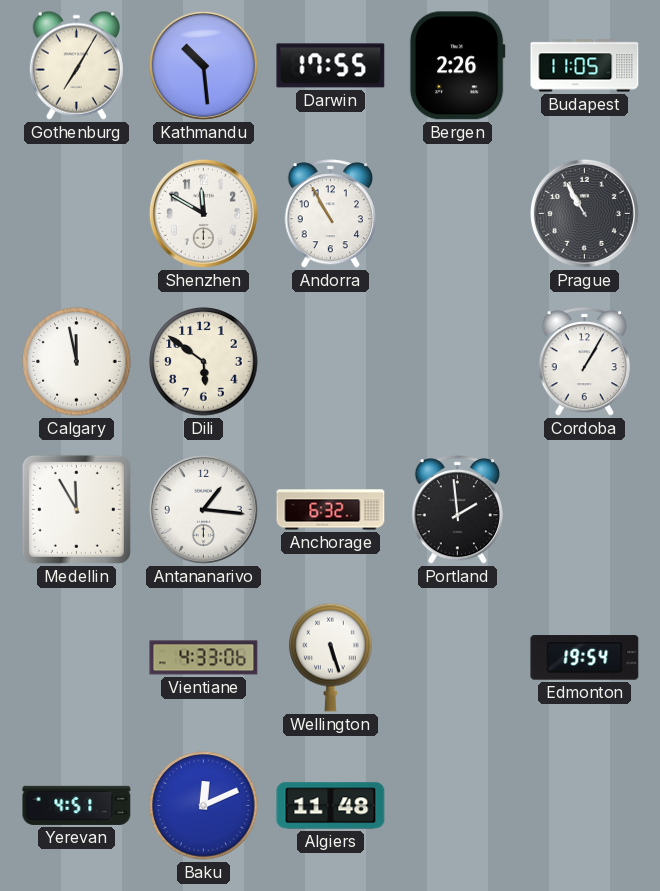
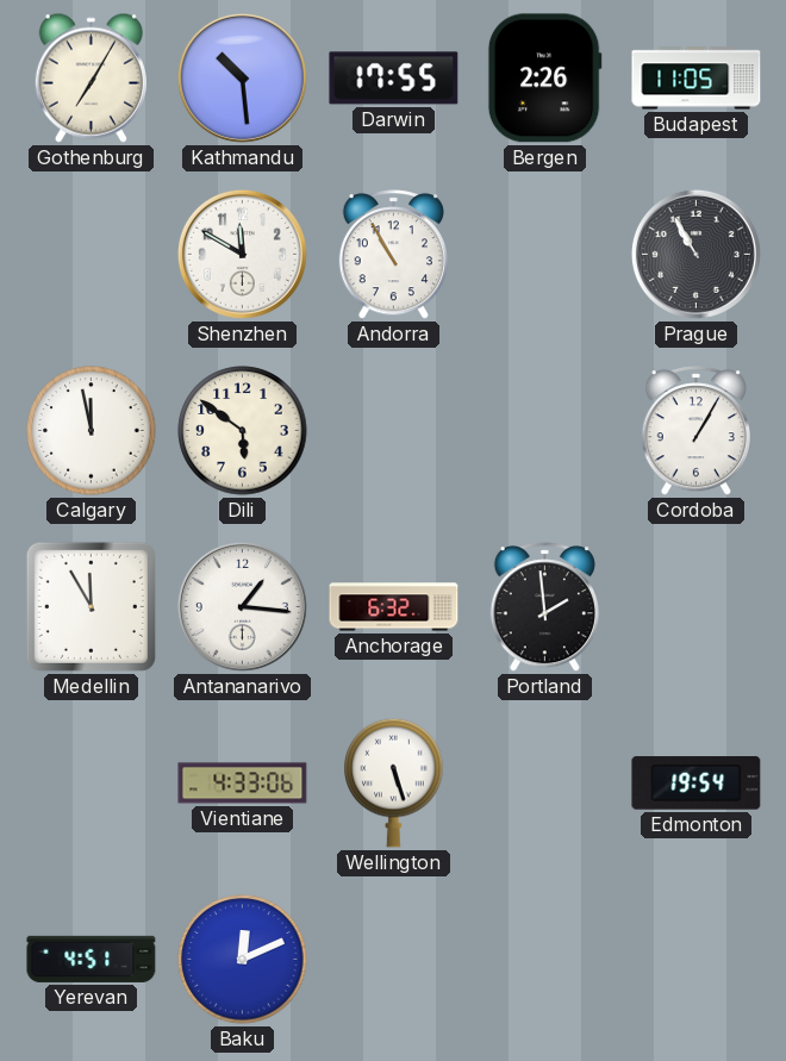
Algiers: 11:48 -> none (331, 806)
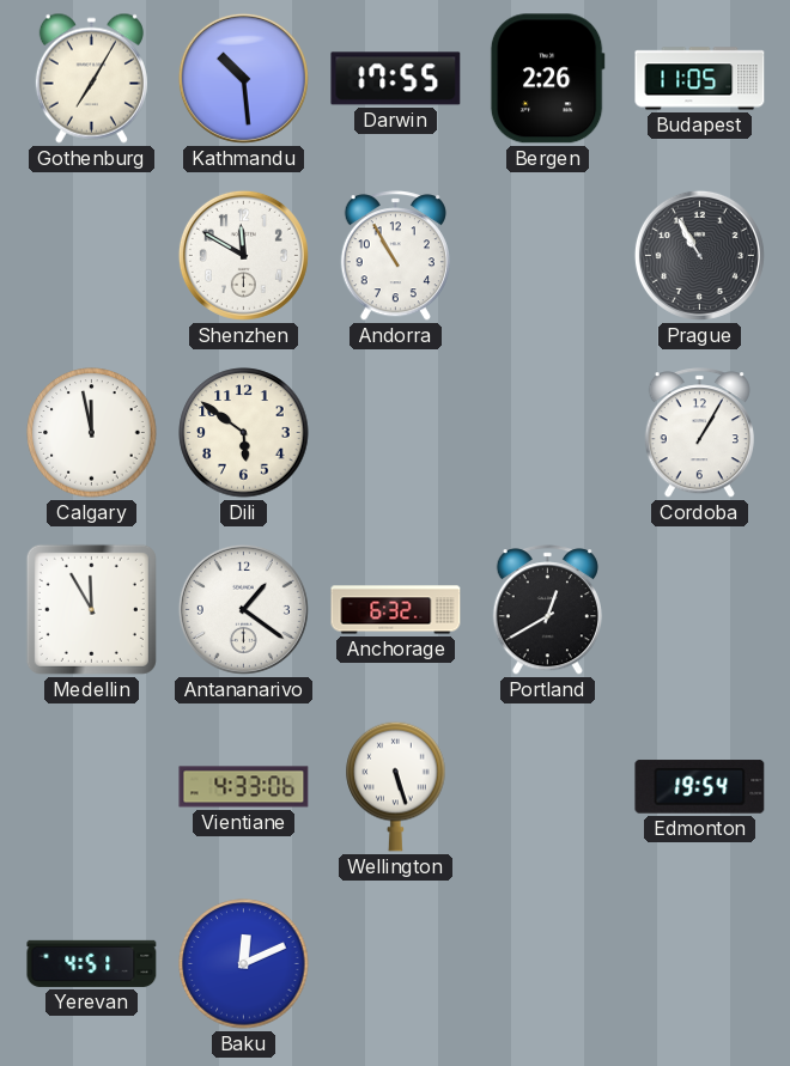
Antananarivo: 1:16 -> 1:21 (243, 609)
Portland: 1:59 -> 12:40 (547, 610)
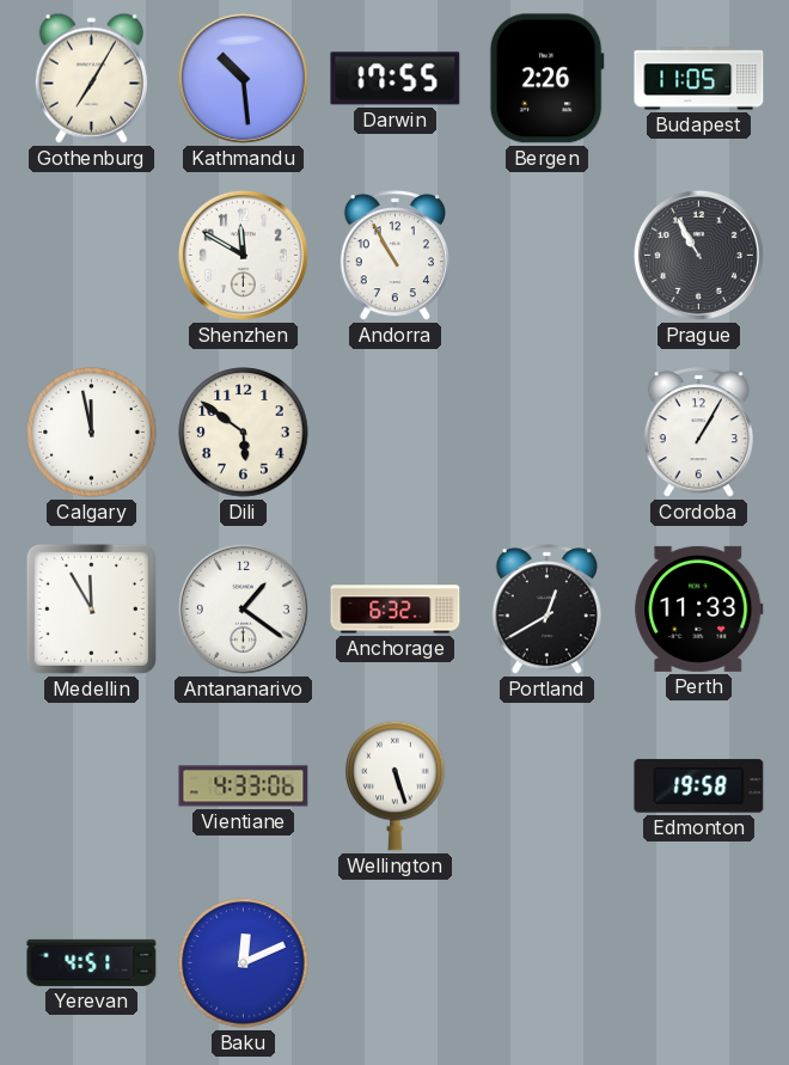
Perth: none -> 11:33 (699, 608)
Edmonton: 19:54 -> 19:58 (699, 786)
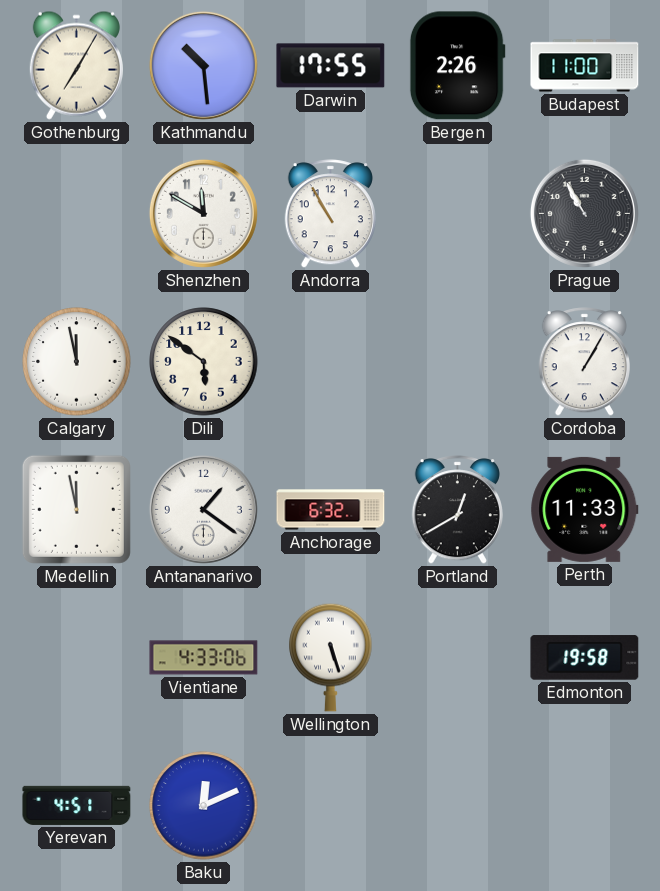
Budapest: 11:05 -> 11:00 (585, 66)
Medellin: 11:55 -> 11:58 (76, 509)
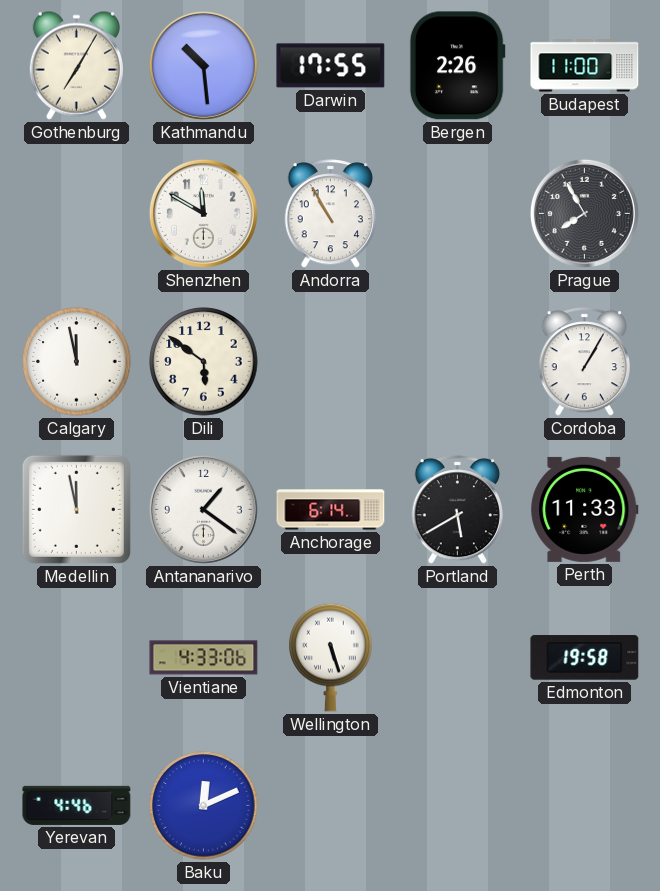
Prague: 10:55 -> 7:55 (584, 213)
Anchorage: 6:32 -> 6:14 (331, 510)
Portland: 12:40 -> 5:40 (457, 510)
Yerevan: 4:51 -> 4:46 (77, 805)
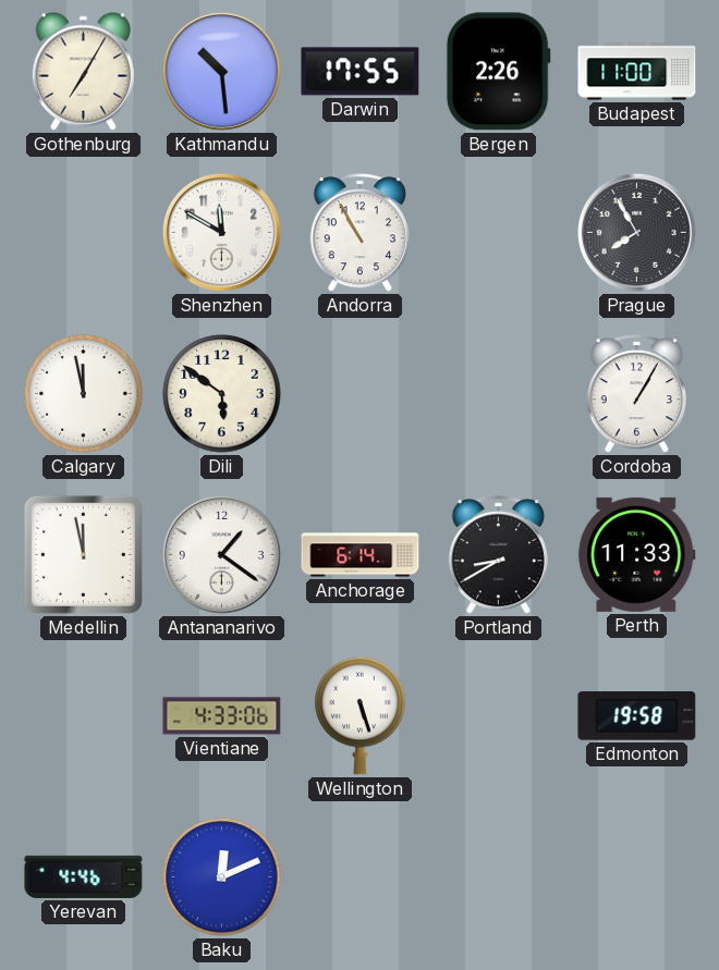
Portland: 5:40 -> 8:40 (498, 555)
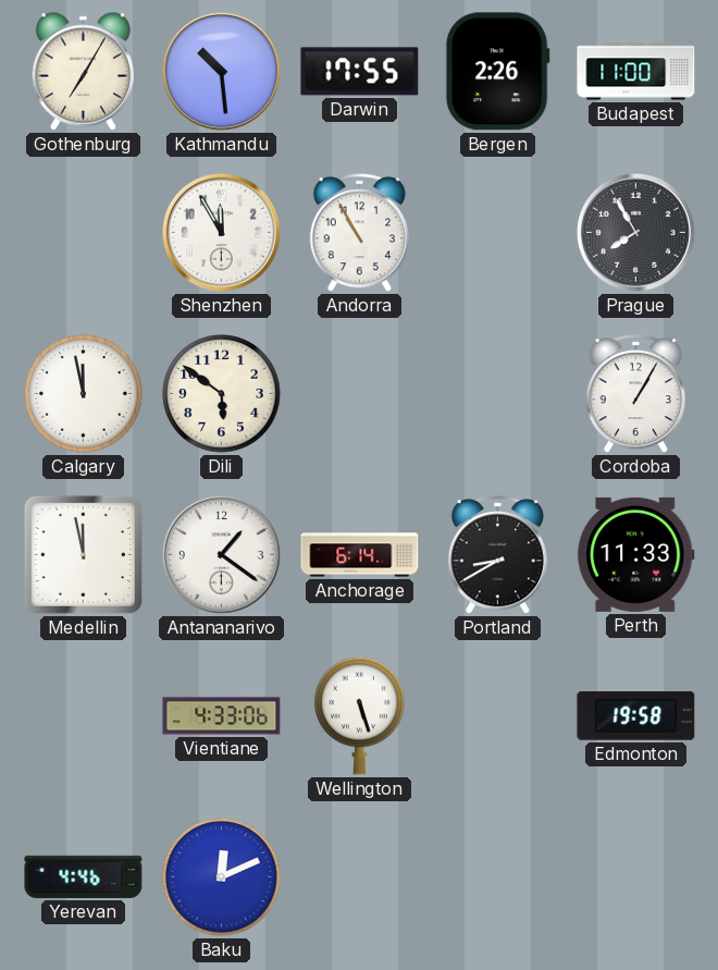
Shenzhen: 11:50 -> 11:55 (221, 232)
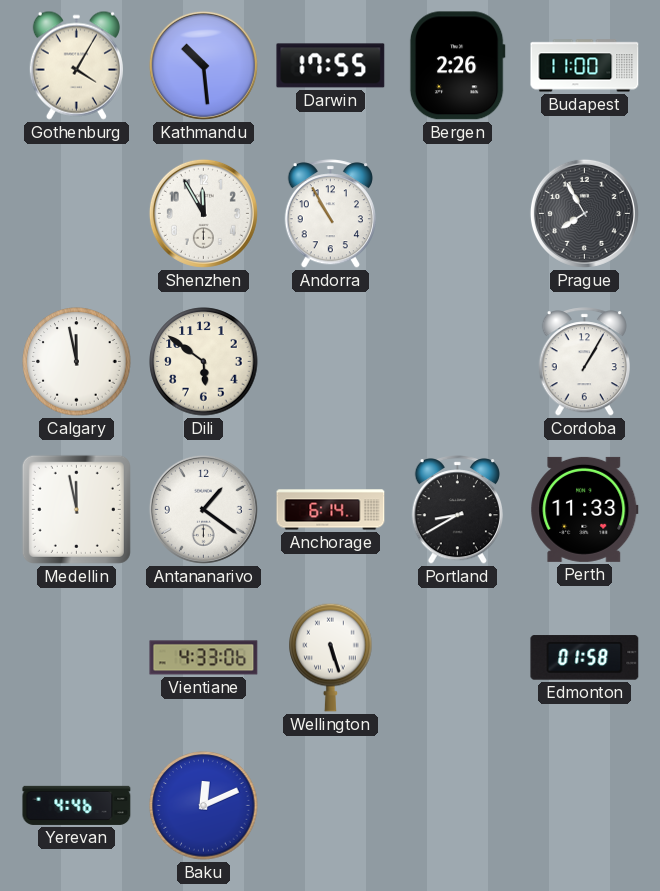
Gothenburg: 7:05 -> 4:05 (76, 65)
Edmonton: 19:58 -> 01:58 (585, 658)
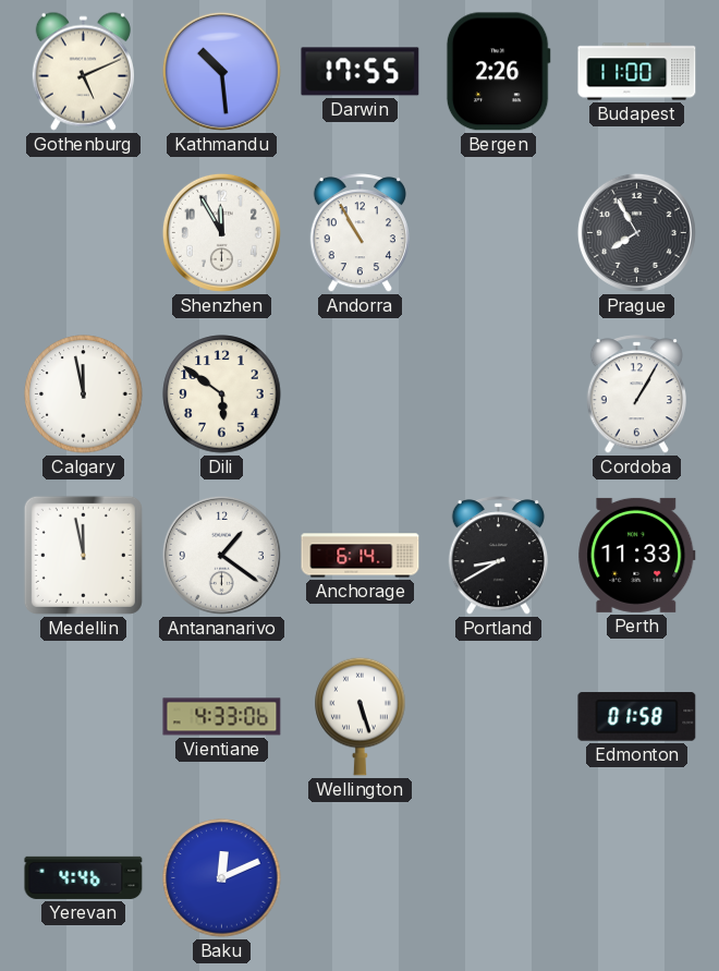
Gothenburg: 4:05 -> 5:11 (83, 71)
